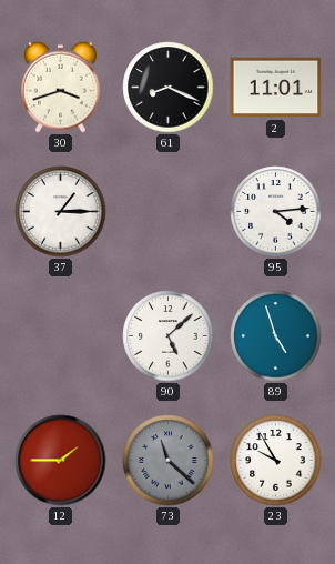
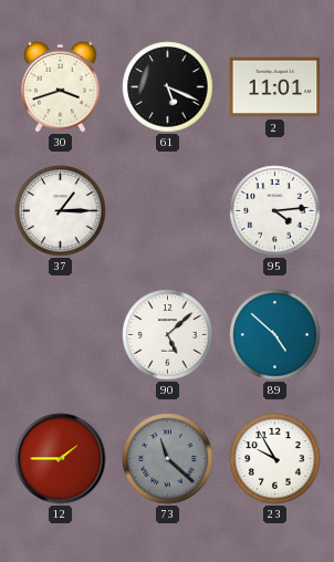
61: 8:19 -> 5:19 (168, 87)
89: 4:57 -> 4:52 (275, 335)
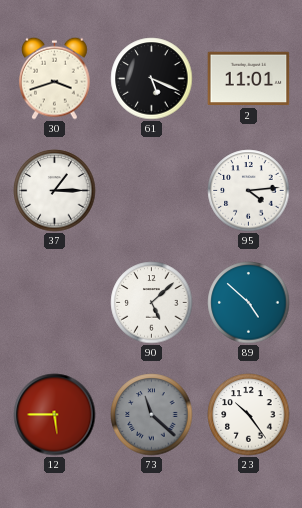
12: 1:45 -> 5:45 (55, 415)
23: 9:55 -> 10:24 (249, 415)
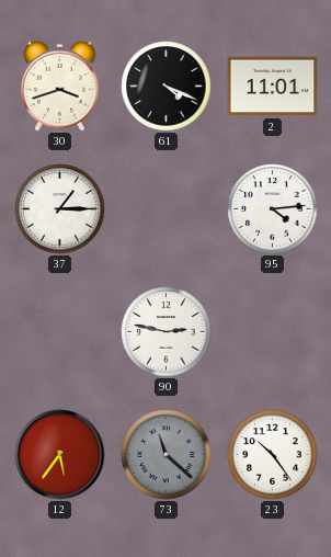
61: 5:19 -> 4:19 (167, 87)
90: 5:08 -> 2:47 (167, 332)
89: 4:52 -> none (249, 303)
12: 5:45 -> 5:36 (60, 455)
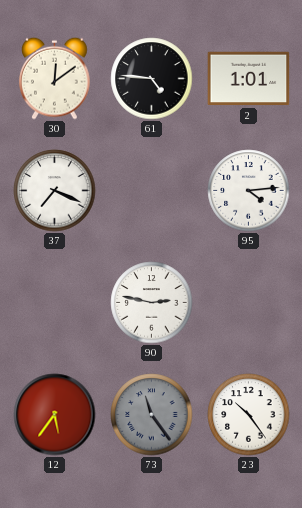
30: 3:42 -> 12:09 (55, 78)
61: 4:19 -> 4:46 (152, 79)
2: 11:01 -> 1:01 (249, 79)
37: 1:15 -> 7:19 (55, 191)
73: 11:22 -> 11:24 (152, 415)
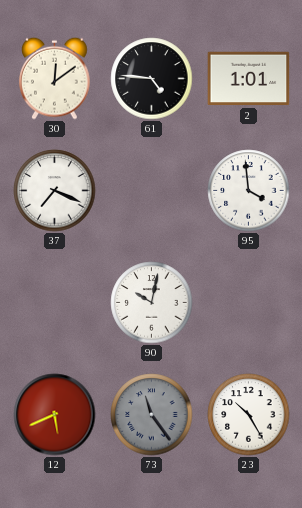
95: 4:14 -> 3:59 (249, 191)
90: 2:47 -> 10:02 (152, 303)
12: 5:36 -> 5:41 (55, 415)
23: 10:24 -> 10:25 (249, 415)
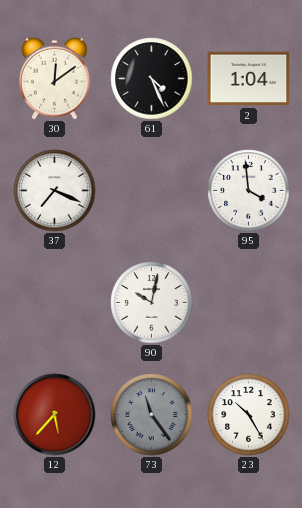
61: 4:46 -> 4:26 (152, 79)
2: 1:01 -> 1:04 (249, 79)
12: 5:41 -> 5:37 (55, 415)
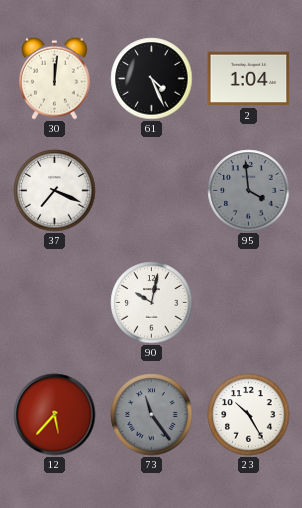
30: 12:09 -> 12:01 (55, 78)
95 dial: white -> grey (249, 191)
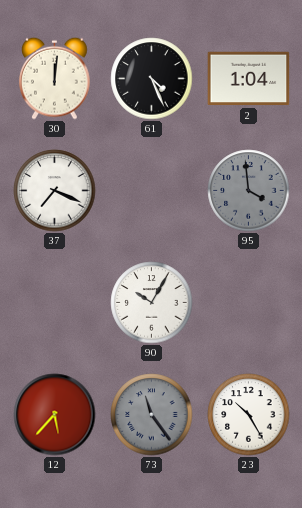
90: 10:02 -> 10:05 (152, 303)
